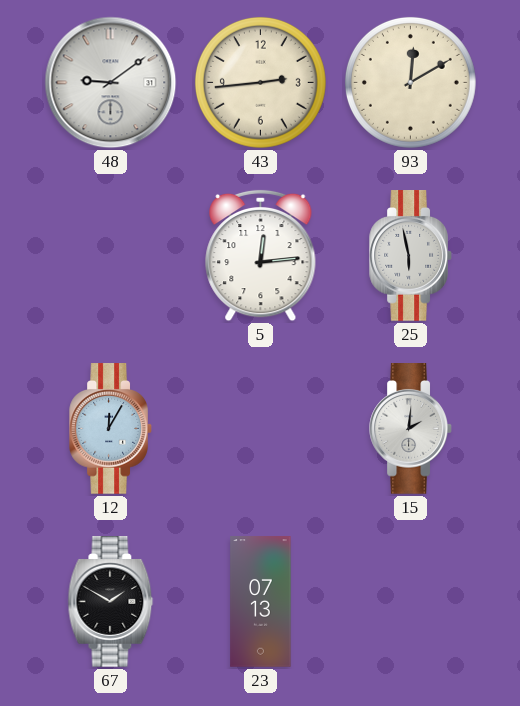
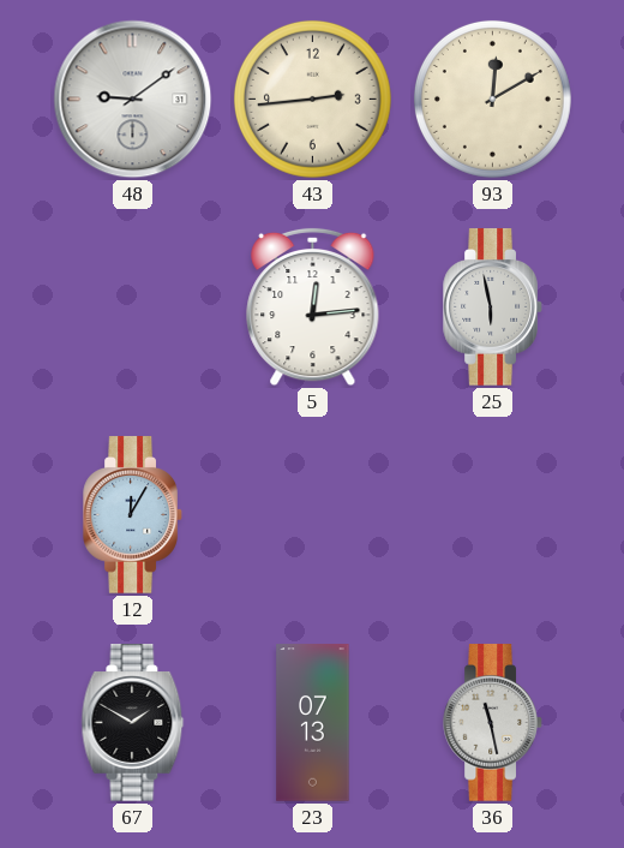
15: 2:01 -> none (411, 429)
36: none -> 11:28 (493, 723)
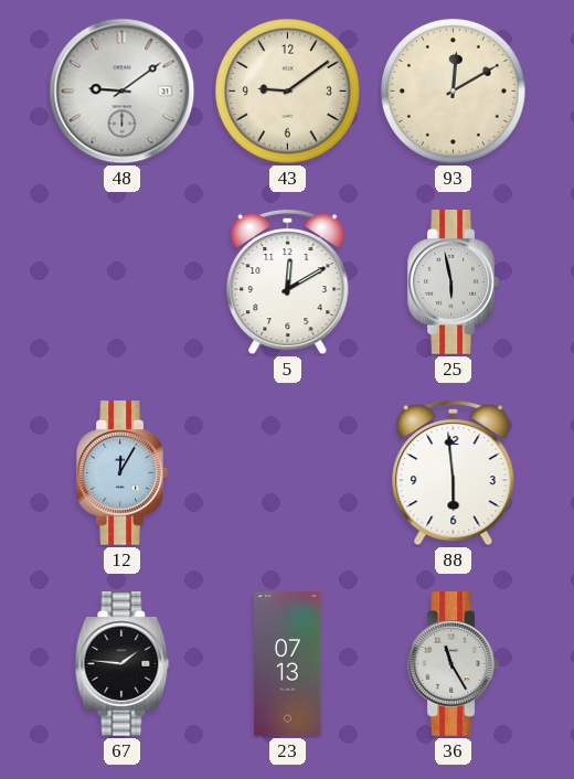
43: 2:44 -> 9:09 (287, 90)
5: 12:14 -> 12:10 (288, 282)
88: none -> 5:59 (454, 473)
67: 1:50 -> 1:46 (123, 664)
36: 11:28 -> 11:25 (454, 664)
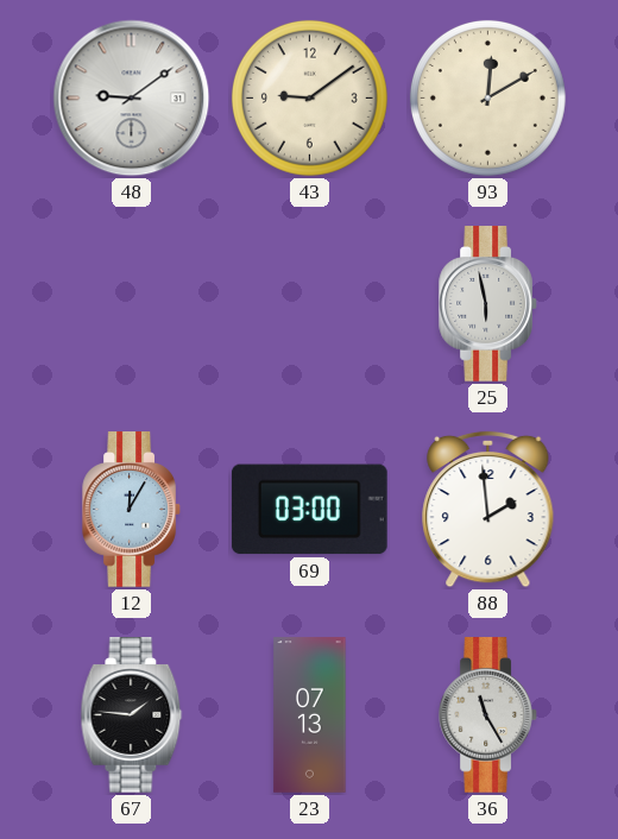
5: 12:10 -> none (288, 282)
69: none -> 03:00 (309, 510)
88: 5:59 -> 1:59 (488, 510)
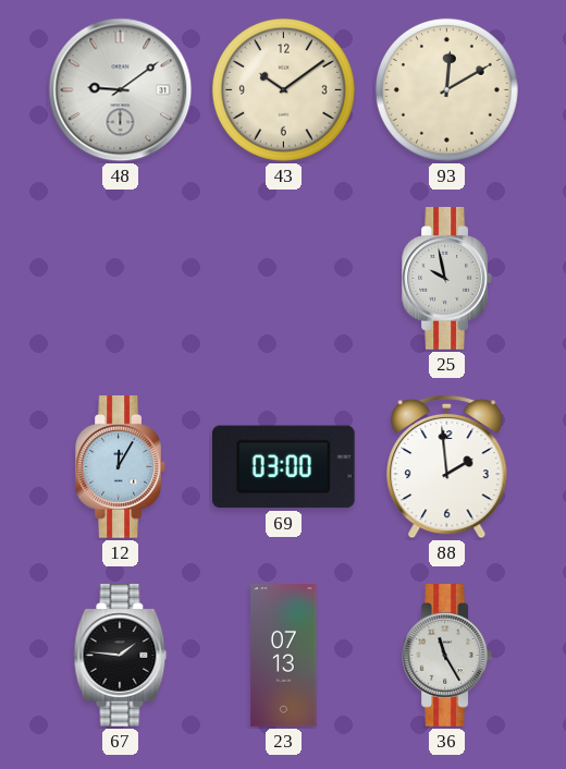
43: 9:09 -> 10:09 (283, 89)
25: 5:58 -> 9:58 (447, 279)
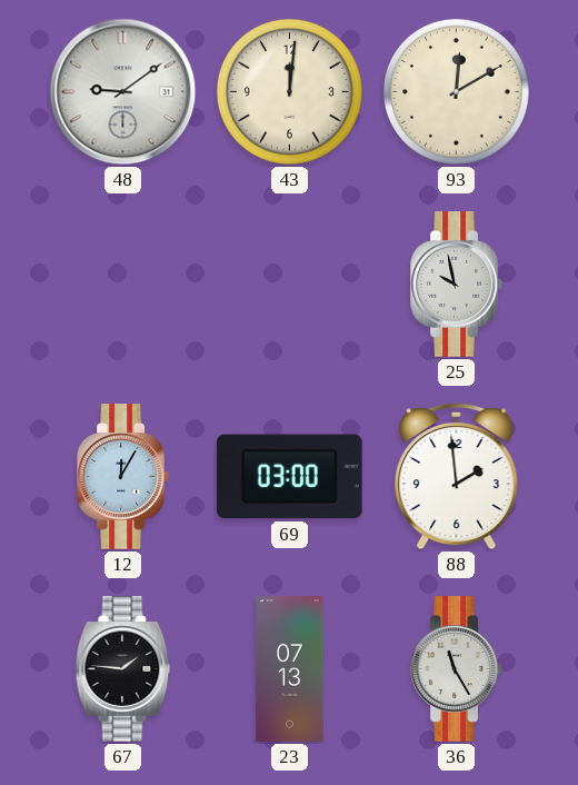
43: 10:09 -> 12:01 (289, 91)
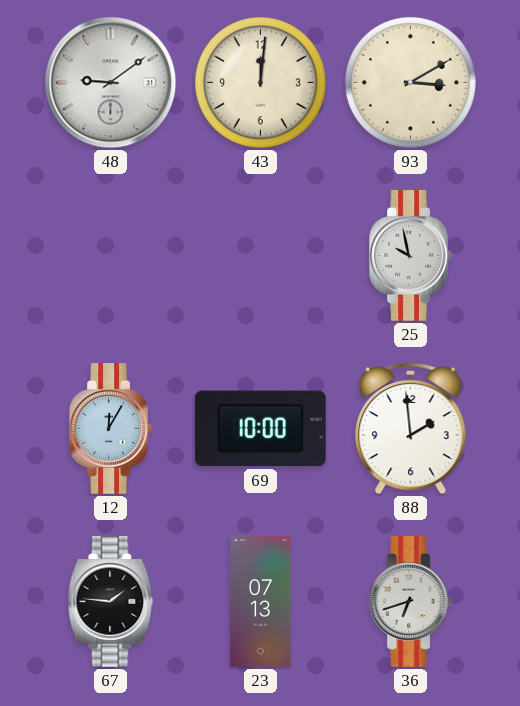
93: 12:10 -> 3:10 (410, 82)
69: 03:00 -> 10:00 (260, 429)
36: 11:25 -> 6:42 (411, 602)
